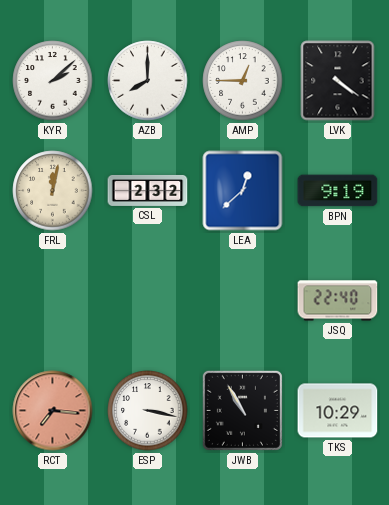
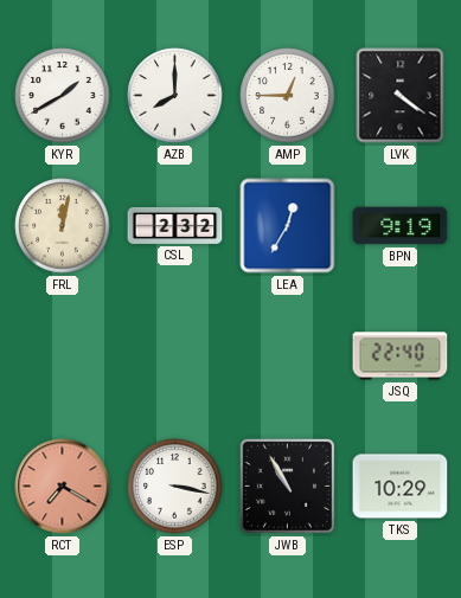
KYR: 2:08 -> 1:40 (63, 96)
LEA: 12:38 -> 12:35 (288, 226)
RCT: 7:16 -> 7:20 (63, 487)
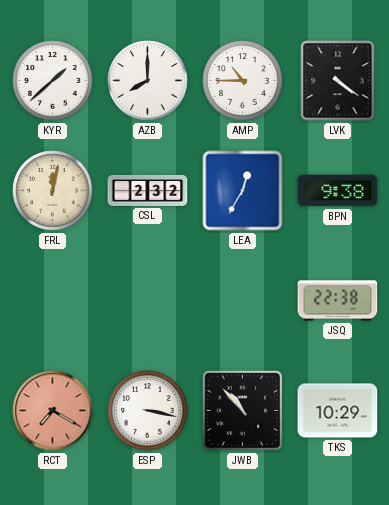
KYR: 1:40 -> 1:38 (53, 81)
AMP: 12:45 -> 10:45 (243, 81)
BPN: 9:19 -> 9:38 (338, 191)
JSQ: 22:40 -> 22:38 (338, 301)
JWB: 10:55 -> 10:53 (242, 410)
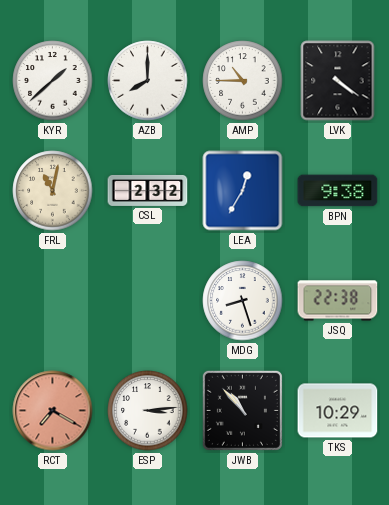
FRL: 12:02 -> 11:02 (53, 191)
MDG: none -> 8:27 (243, 301)
ESP: 3:17 -> 3:14 (148, 411)
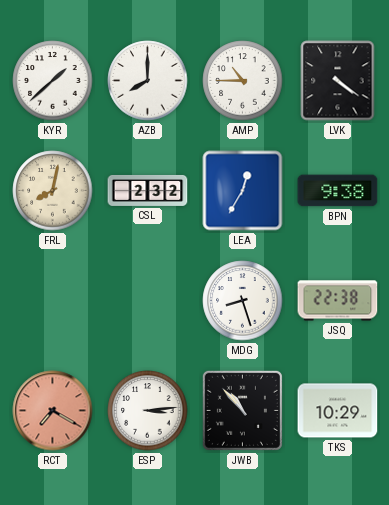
FRL: 11:02 -> 8:02 (53, 191)
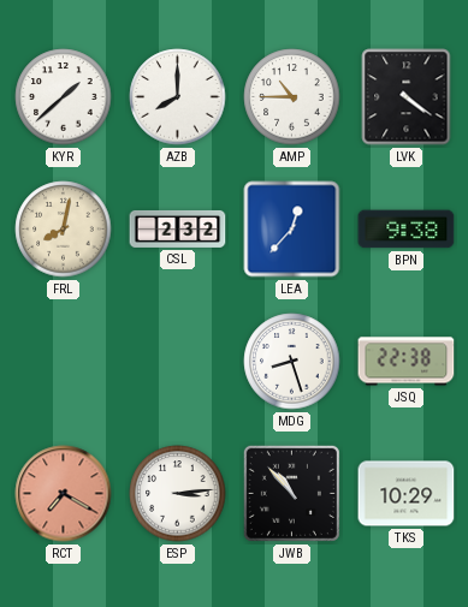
LEA: 12:35 -> 12:37 (292, 230)
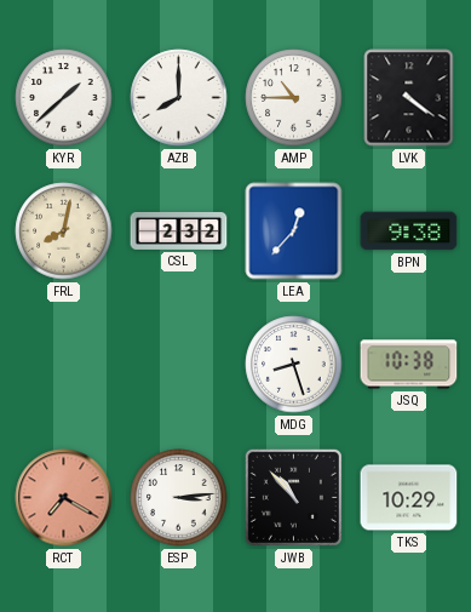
JSQ: 22:38 -> 10:38 (409, 365)
